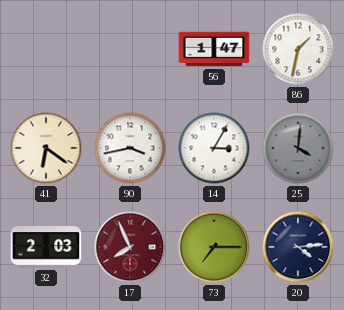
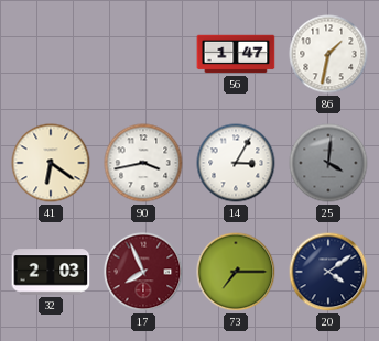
20: 4:14 -> 4:09 (328, 272)
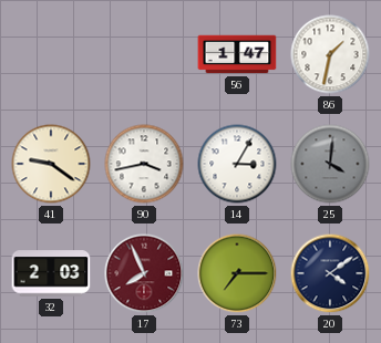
41: 6:21 -> 9:21 (51, 164)
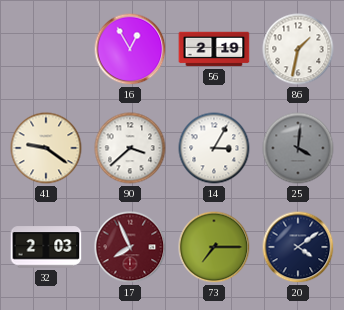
16: none -> 12:55 (130, 49)
56: 1:47 -> 2:19 (214, 49)
90: 3:43 -> 3:38 (130, 148)
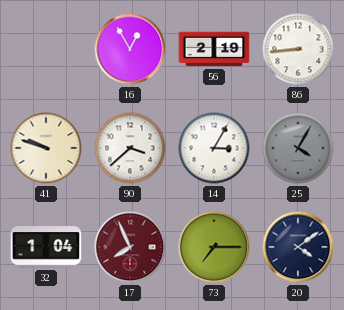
86: 1:32 -> 8:44 (298, 49)
41: 9:21 -> 9:48 (46, 148)
25: 4:01 -> 4:05 (298, 148)
32: 2:03 -> 1:04 (46, 247)
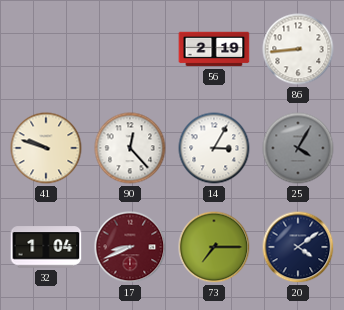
16: 12:55 -> none (130, 49)
90: 3:38 -> 12:23 (130, 148)
17: 7:56 -> 8:41 (130, 247)
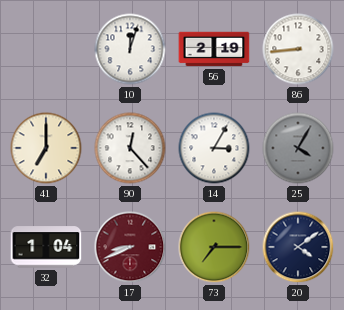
10: none -> 12:03 (130, 49)
41: 9:48 -> 7:00 (46, 148)
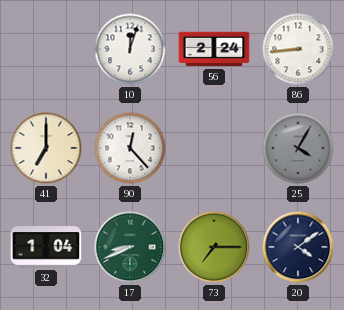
56: 2:19 -> 2:24 (214, 49)
14: 3:05 -> none (214, 148)
17 dial: burgundy -> green (130, 247)
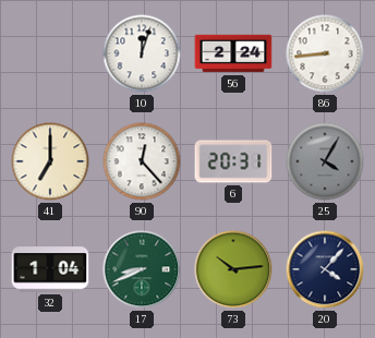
6: none -> 20:31 (233, 161)
73: 7:15 -> 10:14 (233, 269)
20: 4:09 -> 4:07 (325, 269)
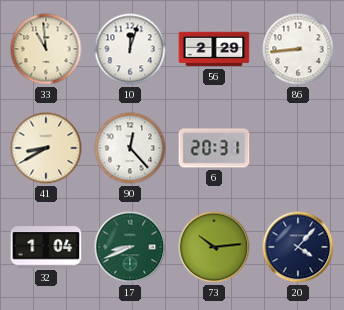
33: none -> 10:59 (46, 49)
56: 2:24 -> 2:29 (214, 49)
41: 7:00 -> 8:40 (46, 148)
25: 4:05 -> none (325, 161)
